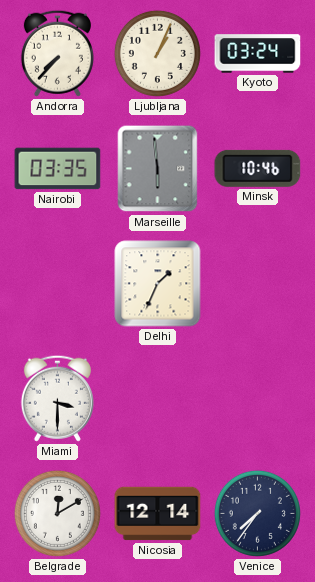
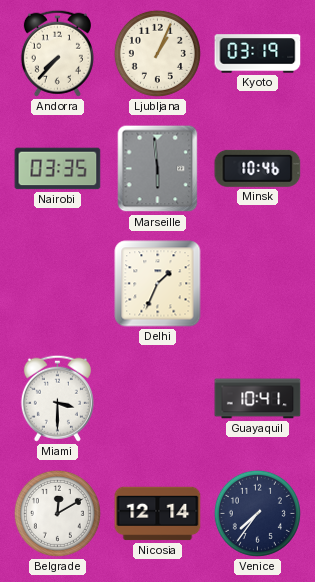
Kyoto: 03:24 -> 03:19 (258, 54)
Guayaquil: none -> 10:41 (258, 399)
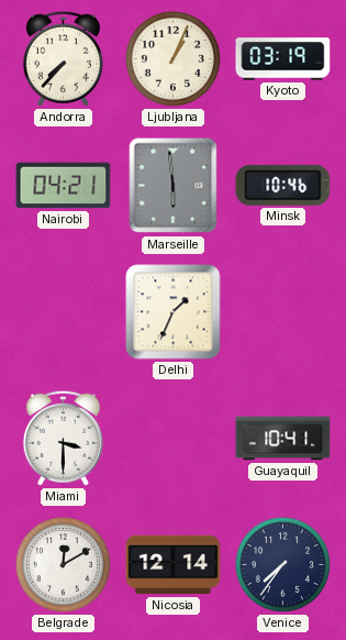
Nairobi: 03:35 -> 04:21 (64, 186)
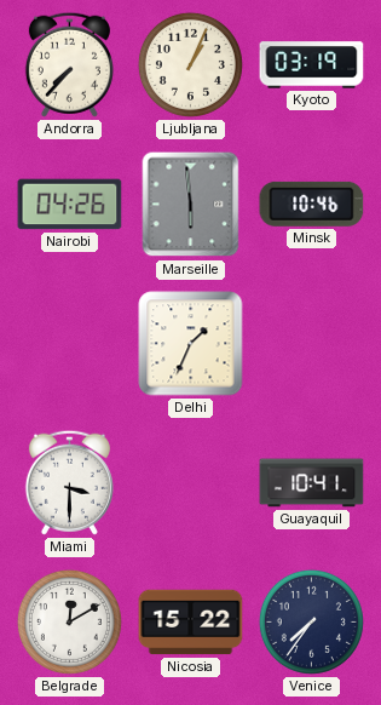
Nairobi: 04:21 -> 04:26 (70, 205)
Nicosia: 12:14 -> 15:22 (191, 623)
